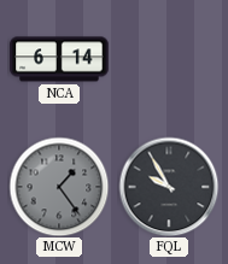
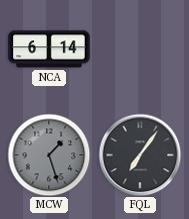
MCW: 1:24 -> 1:27 (49, 155)
FQL: 9:55 -> 7:06 (140, 155)
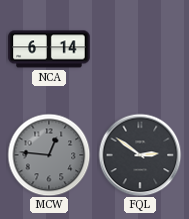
MCW: 1:27 -> 12:46 (49, 155)
FQL: 7:06 -> 2:51 (140, 155)
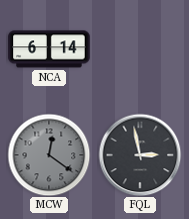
MCW: 12:46 -> 12:21 (49, 155)
FQL: 2:51 -> 2:58 (140, 155)
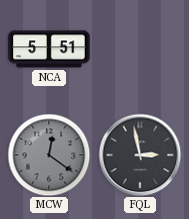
NCA: 6:14 -> 5:51 (49, 49)
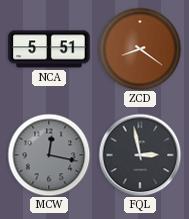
ZCD: none -> 8:21 (140, 49)
MCW: 12:21 -> 12:17 (49, 155)
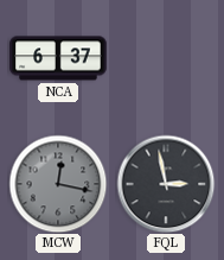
NCA: 5:51 -> 6:37 (58, 58)
ZCD: 8:21 -> none (140, 49)
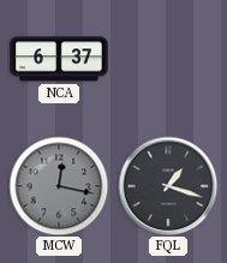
FQL: 2:58 -> 1:18 (168, 186)
